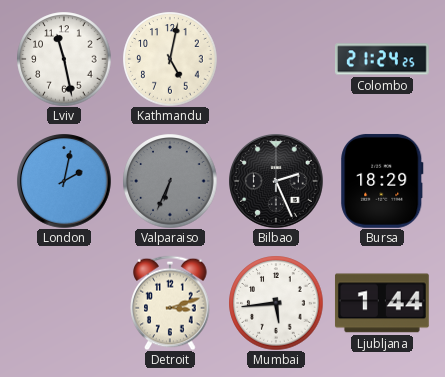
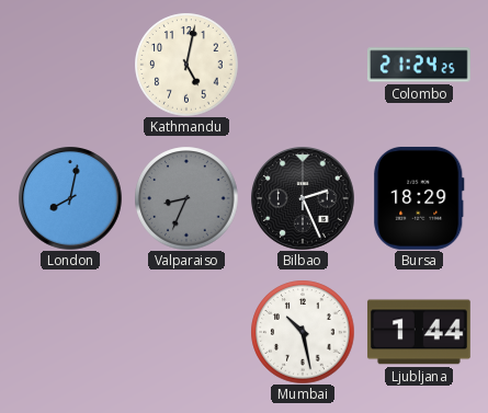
Lviv: 11:28 -> none (64, 59)
London: 2:02 -> 8:02 (70, 198)
Valparaiso: 6:34 -> 8:34 (186, 198)
Detroit: 3:12 -> none (170, 303)
Mumbai: 5:44 -> 10:28 (303, 332)
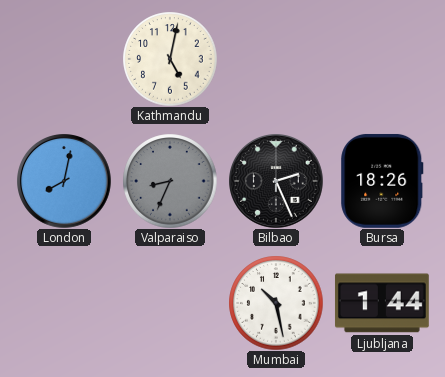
Colombo: 21:24 -> none (419, 65)
Bursa: 18:29 -> 18:26 (382, 181)
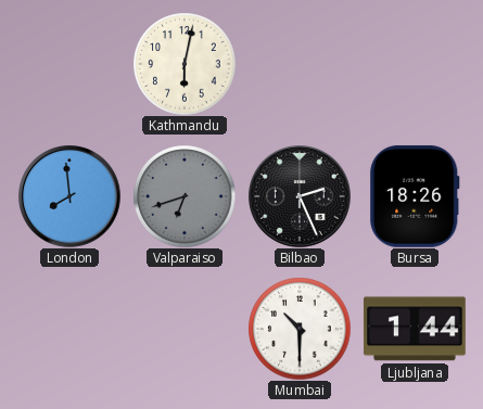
Kathmandu: 5:02 -> 6:02 (185, 64)
London: 8:02 -> 7:59 (69, 196)
Valparaiso: 8:34 -> 6:42 (185, 196)
Mumbai: 10:28 -> 10:30 (300, 329)
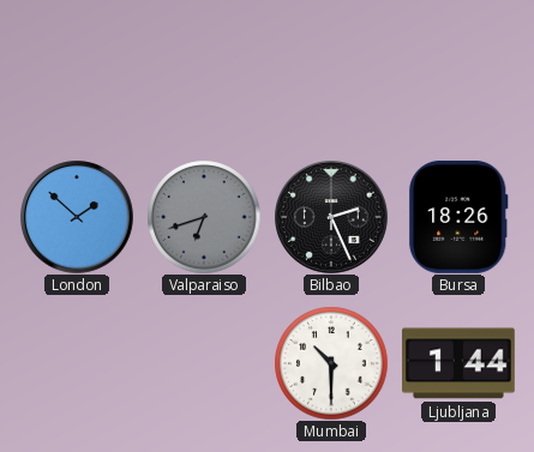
Kathmandu: 6:02 -> none (185, 64)
London: 7:59 -> 1:52 (77, 217)
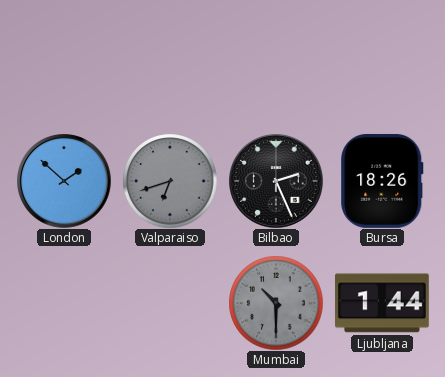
Mumbai dial: white -> grey (276, 303)
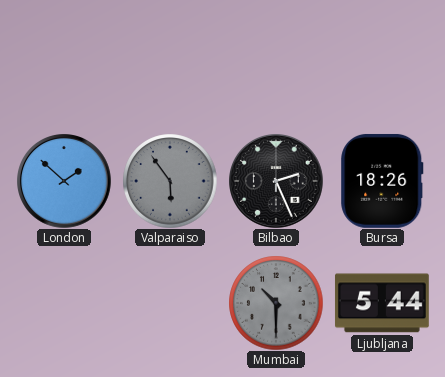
Valparaiso: 6:42 -> 5:54 (170, 181)
Ljubljana: 1:44 -> 5:44 (382, 303)
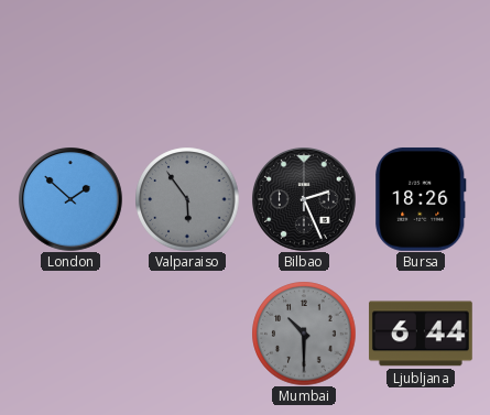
Ljubljana: 5:44 -> 6:44 (421, 334)
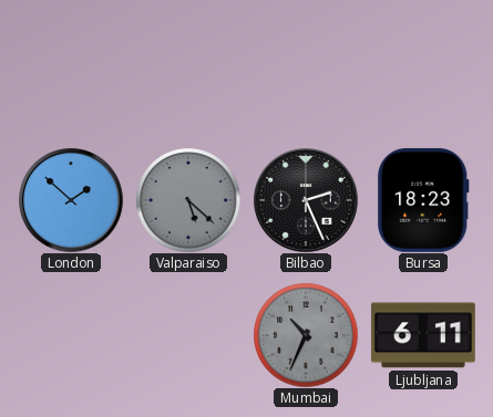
Valparaiso: 5:54 -> 5:22 (188, 200)
Bursa: 18:26 -> 18:23 (423, 200)
Mumbai: 10:30 -> 10:34 (306, 335)
Ljubljana: 6:44 -> 6:11 (423, 335)
